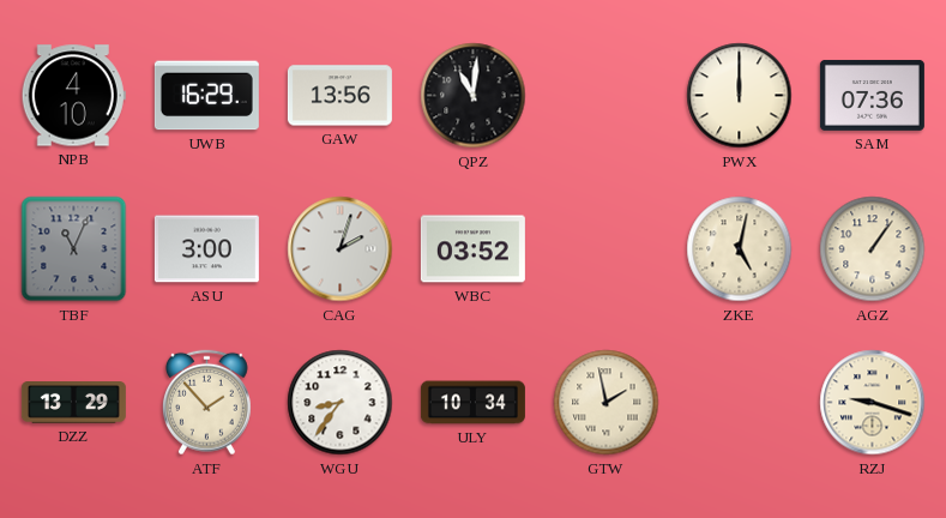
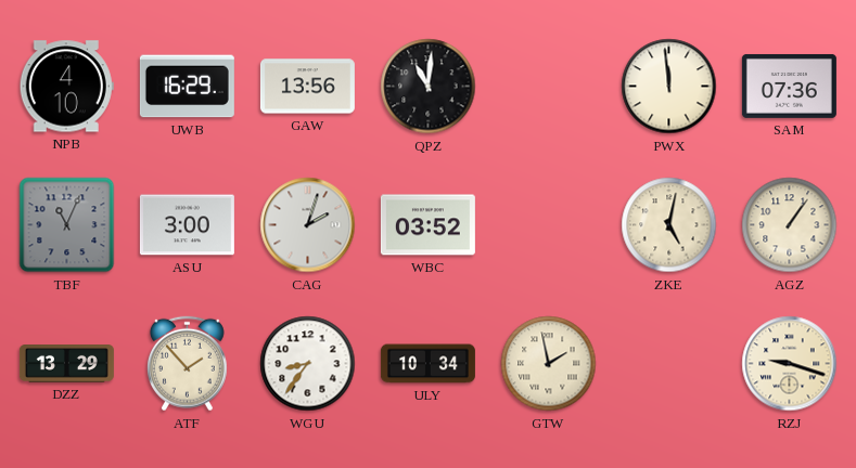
PWX: 12:00 -> 11:59 (669, 87)
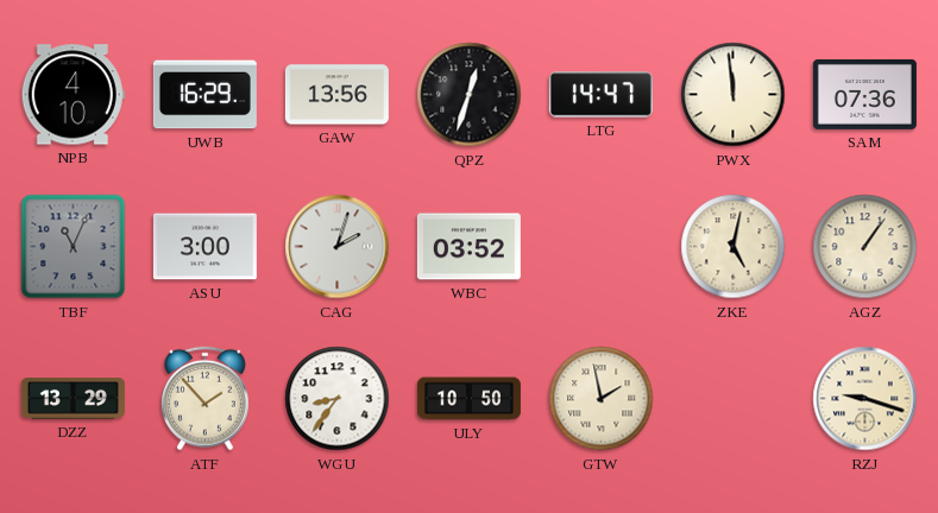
QPZ: 11:01 -> 12:33 (470, 95)
LTG: none -> 14:47 (600, 95)
ULY: 10:34 -> 10:50 (468, 399)
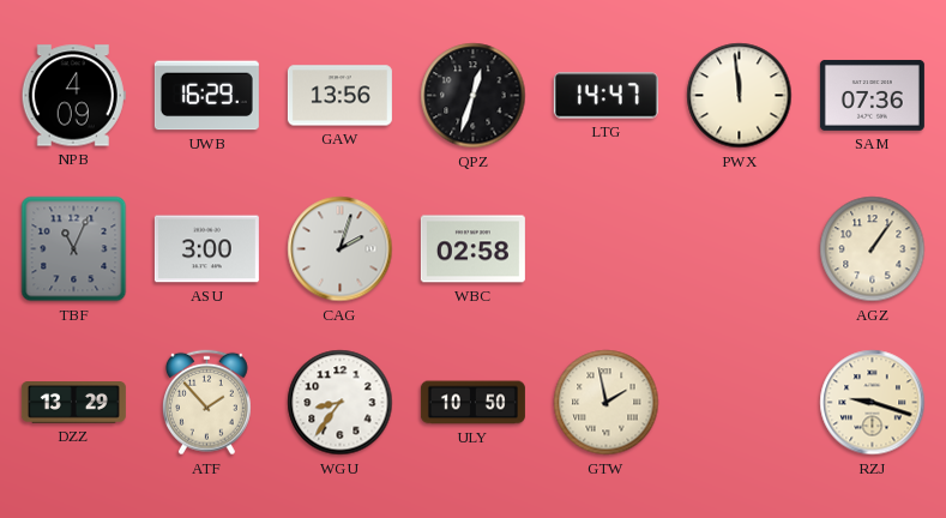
NPB: 4:10 -> 4:09 (73, 96)
WBC: 03:52 -> 02:58 (472, 249)
ZKE: 5:02 -> none (734, 247)
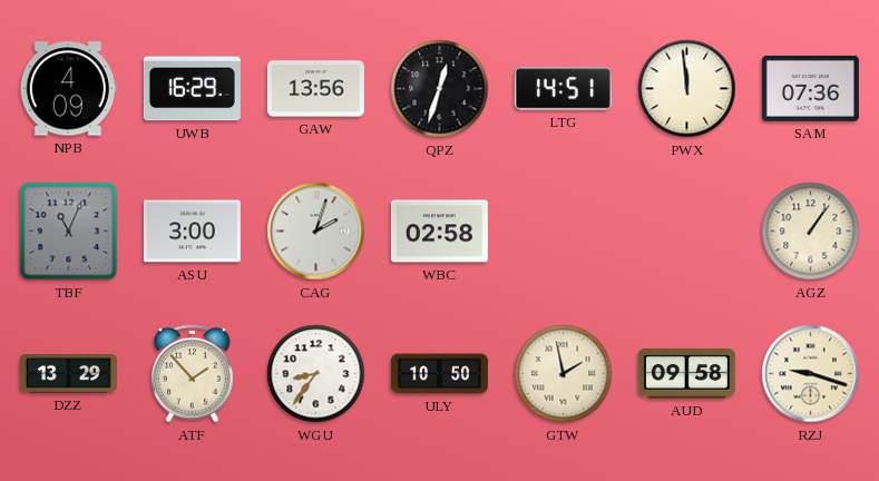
LTG: 14:47 -> 14:51 (563, 89)
AUD: none -> 09:58 (686, 374)
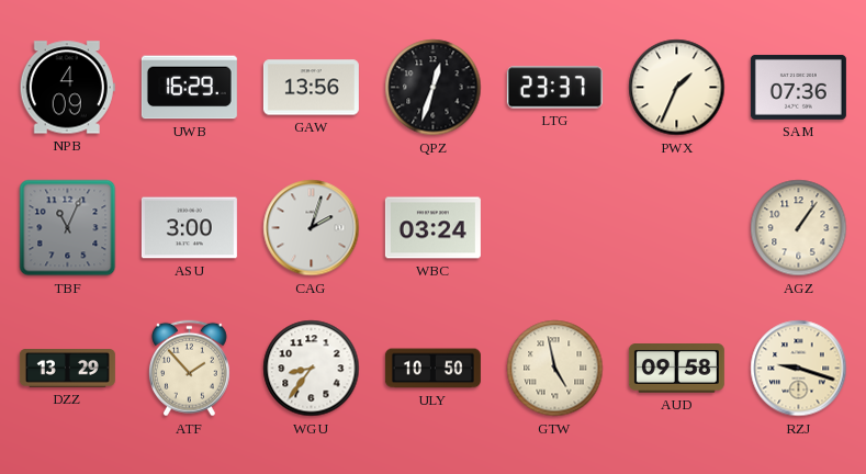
LTG: 14:51 -> 23:37 (554, 88)
PWX: 11:59 -> 1:34 (677, 88)
WBC: 02:58 -> 03:24 (432, 228)
GTW: 1:58 -> 4:58 (555, 369)
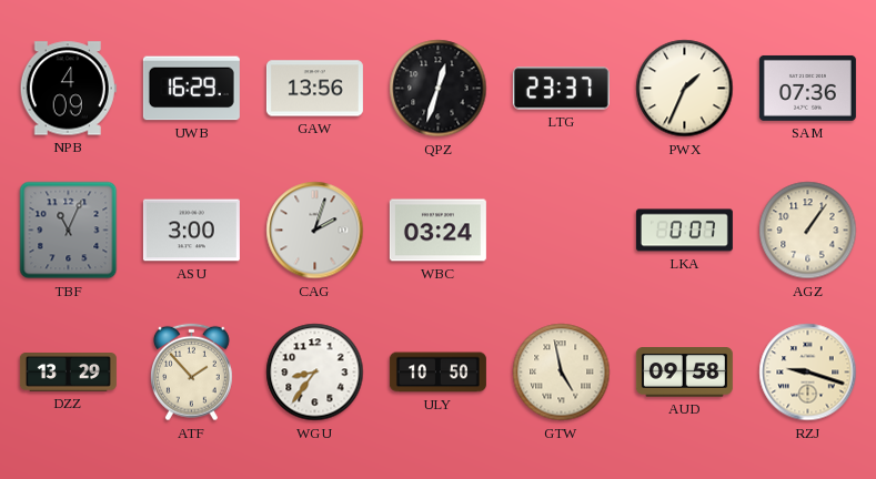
LKA: none -> 0:07 (684, 231)
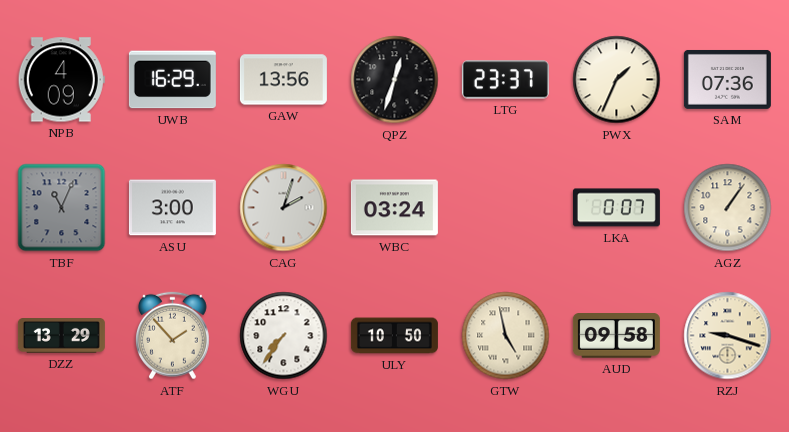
WGU: 8:36 -> 7:36 (284, 336)
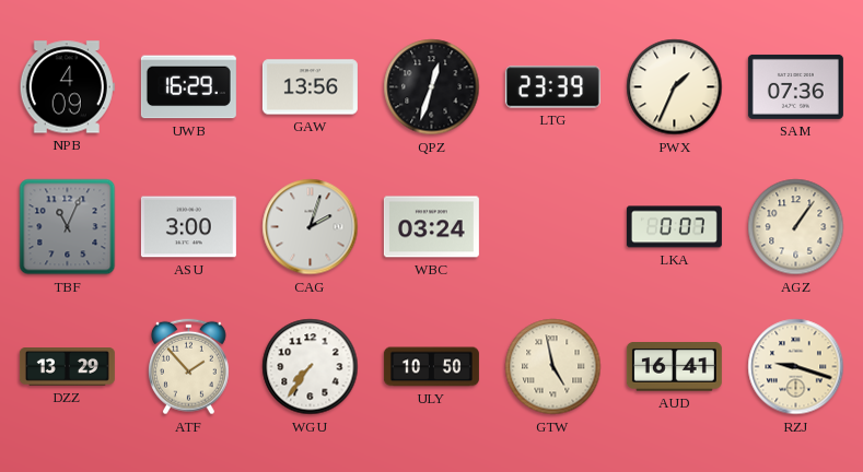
LTG: 23:37 -> 23:39 (552, 87)
AUD: 09:58 -> 16:41 (674, 367)
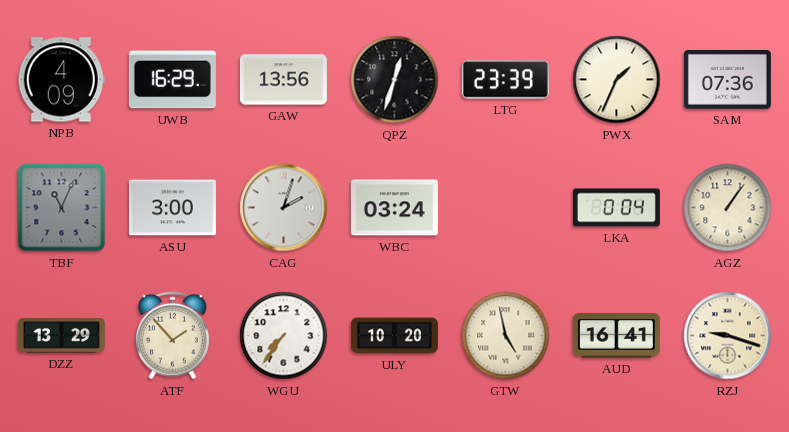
LKA: 0:07 -> 0:04 (616, 208)
ULY: 10:50 -> 10:20 (394, 336)
